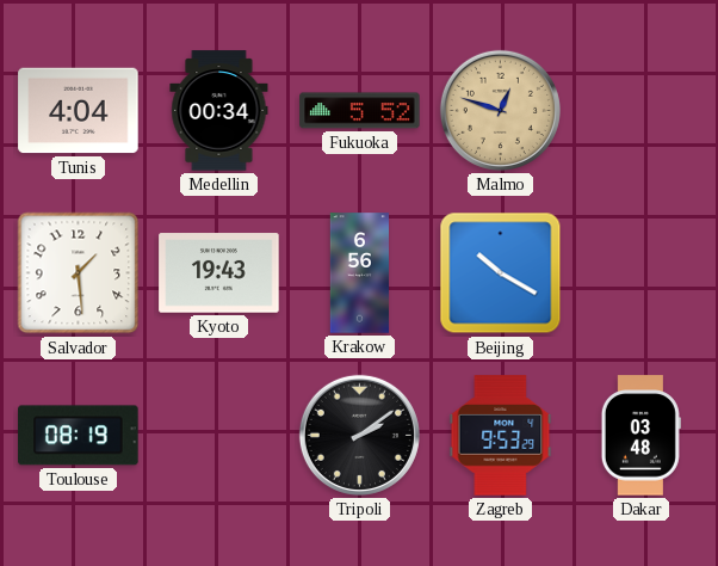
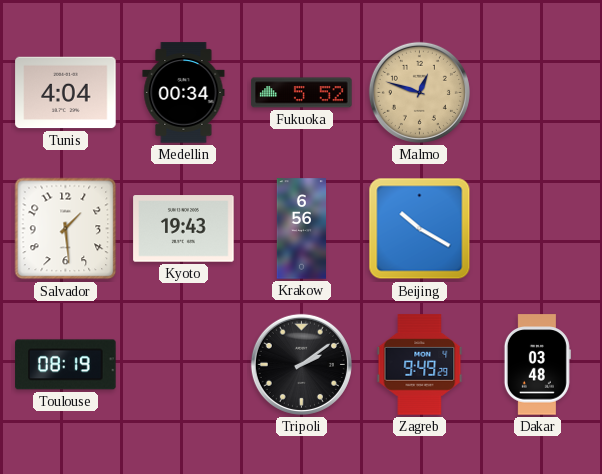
Zagreb: 9:53 -> 9:49 (420, 365)
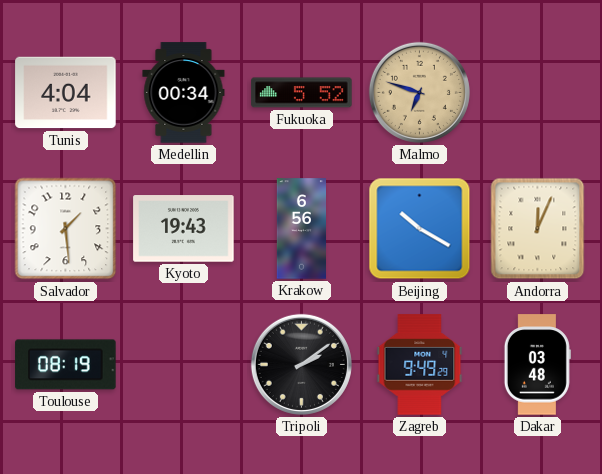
Malmo: 12:48 -> 6:48 (419, 92)
Andorra: none -> 12:04 (538, 229)
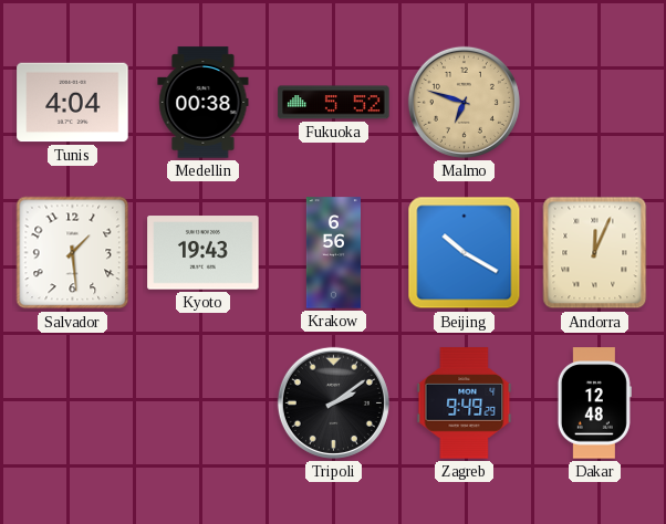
Medellin: 00:34 -> 00:38 (204, 103)
Toulouse: 08:19 -> none (66, 365)
Dakar: 03:48 -> 12:48 (594, 404)
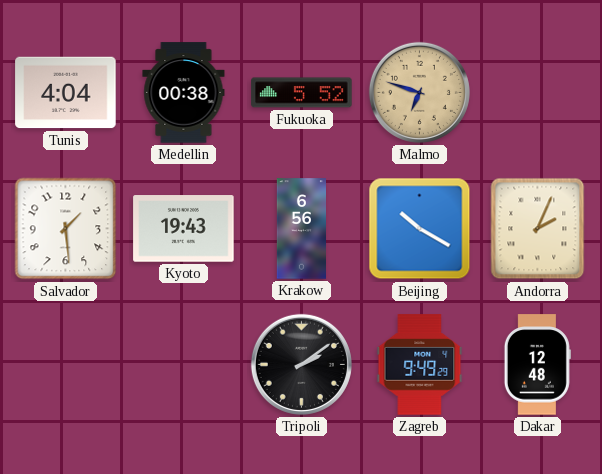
Andorra: 12:04 -> 2:04 (538, 229)
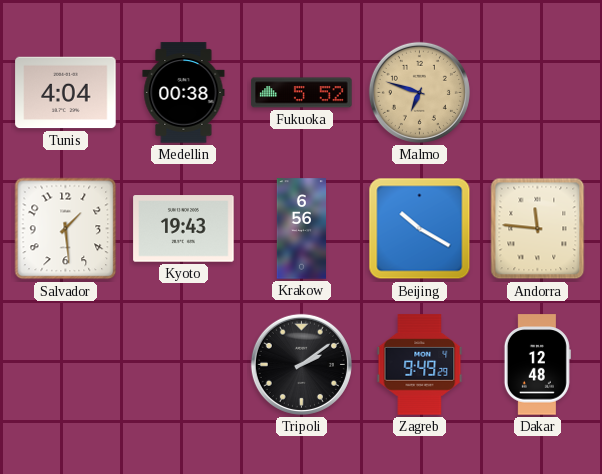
Andorra: 2:04 -> 11:46 (538, 229)
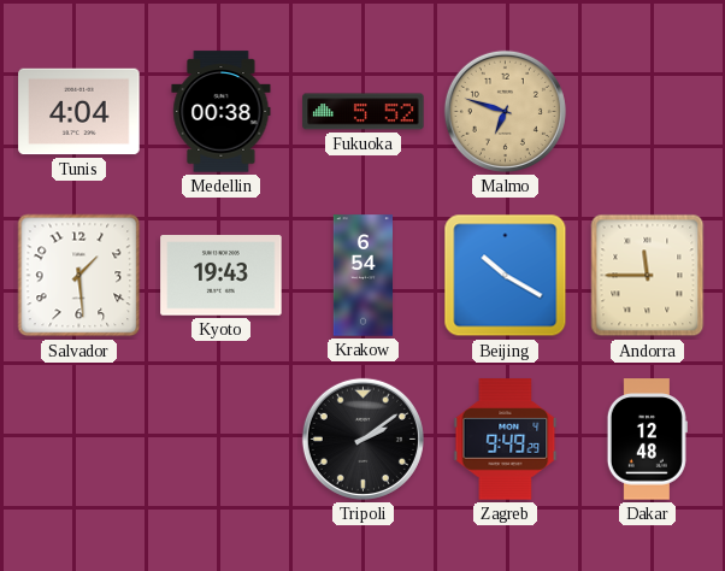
Krakow: 6:56 -> 6:54 (362, 276)
Andorra: 11:46 -> 11:45 (648, 276)
